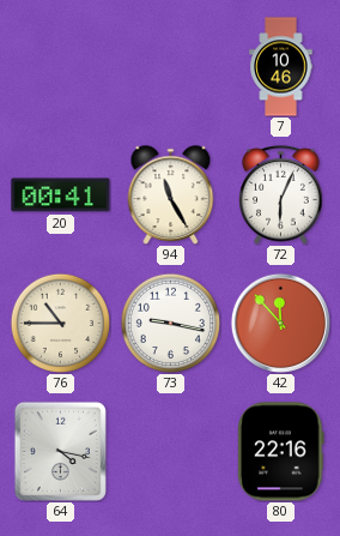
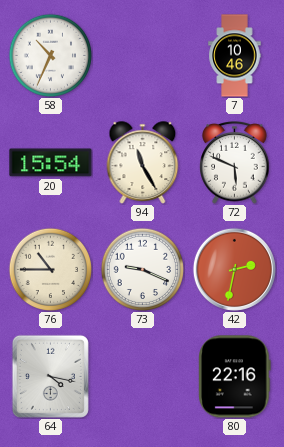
58: none -> 10:34 (50, 55)
20: 00:41 -> 15:54 (51, 163)
72: 6:04 -> 5:49 (235, 163)
73: 9:17 -> 9:19 (142, 269)
42: 11:53 -> 2:32 (234, 269)
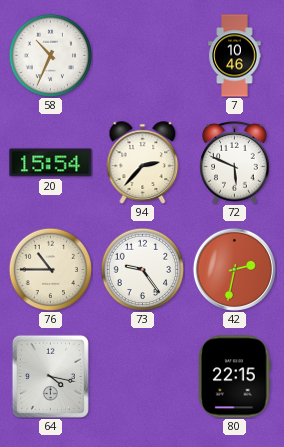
94: 11:25 -> 2:37 (143, 163)
73: 9:19 -> 9:24 (142, 269)
80: 22:16 -> 22:15 (235, 377)
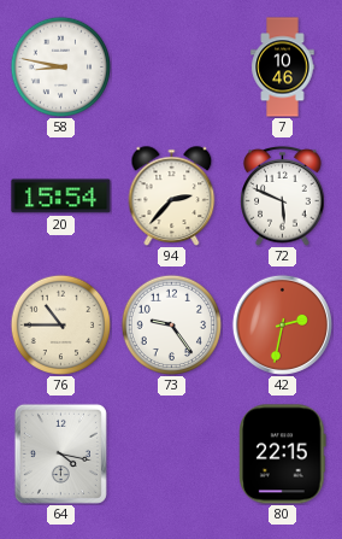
58: 10:34 -> 8:47 (60, 66)
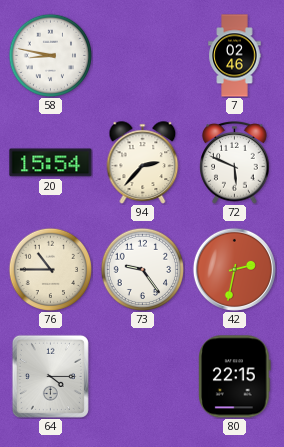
7: 10:46 -> 02:46 (235, 56)
64: 4:17 -> 4:15 (50, 376)
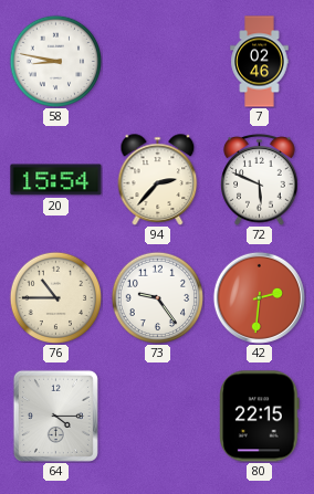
42: 2:32 -> 2:31 (259, 297)
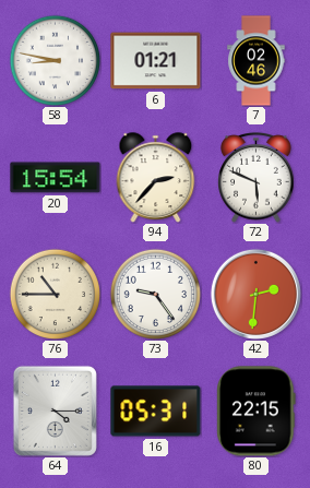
6: none -> 01:21 (156, 61)
16: none -> 05:31 (156, 412)
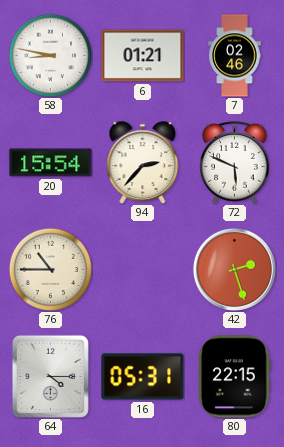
73: 9:24 -> none (155, 294)
42: 2:31 -> 2:27 (234, 269)
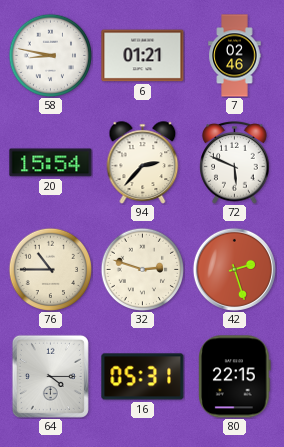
32: none -> 2:48 (142, 269)
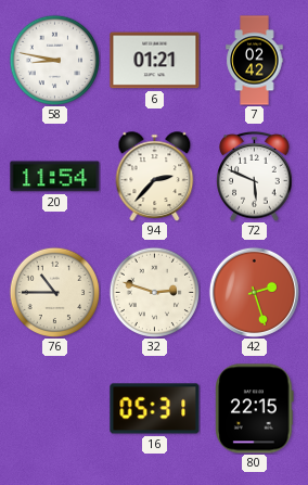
7: 02:46 -> 02:42 (255, 61)
20: 15:54 -> 11:54 (55, 177)
64: 4:15 -> none (50, 376)
